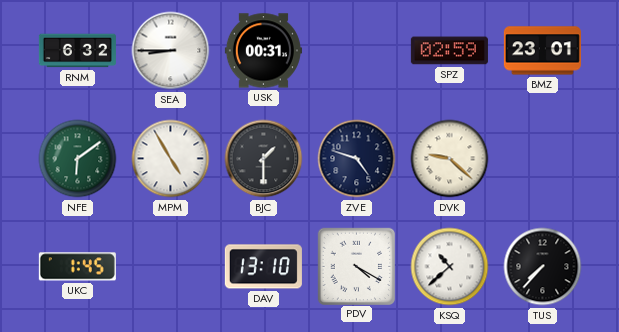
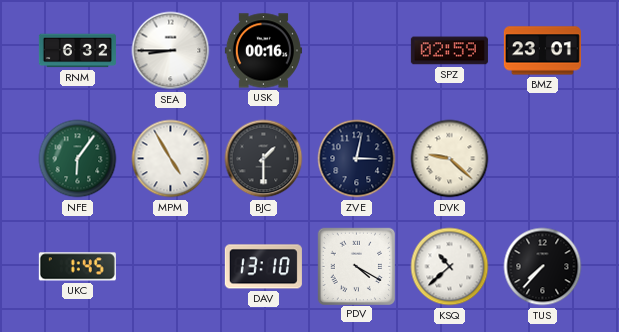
USK: 00:31 -> 00:16 (263, 51)
NFE: 6:09 -> 6:06 (78, 159)
ZVE: 4:48 -> 3:02 (357, 159)
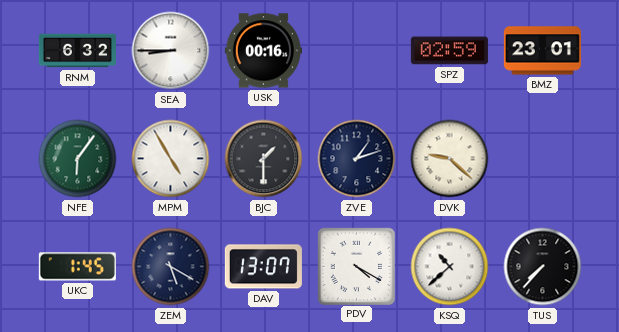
ZVE: 3:02 -> 1:12 (357, 159)
ZEM: none -> 5:20 (171, 267)
DAV: 13:10 -> 13:07 (263, 267)
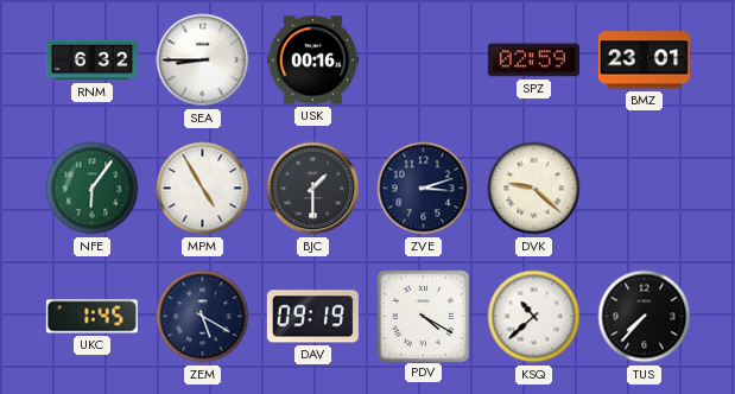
ZVE: 1:12 -> 3:12 (424, 189)
DAV: 13:07 -> 09:19 (312, 317)
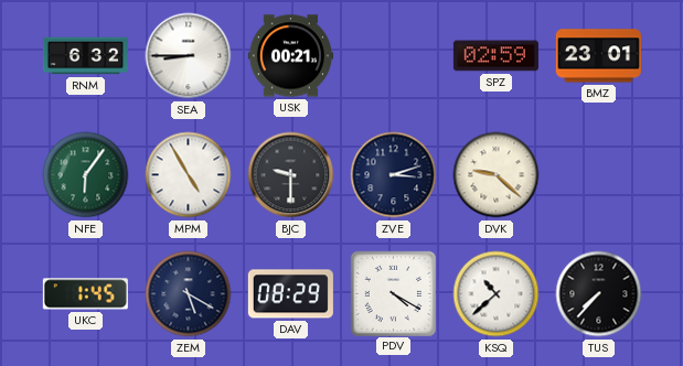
USK: 00:16 -> 00:21 (290, 56)
BJC: 1:30 -> 9:30 (291, 175)
DAV: 09:19 -> 08:29 (290, 294)
